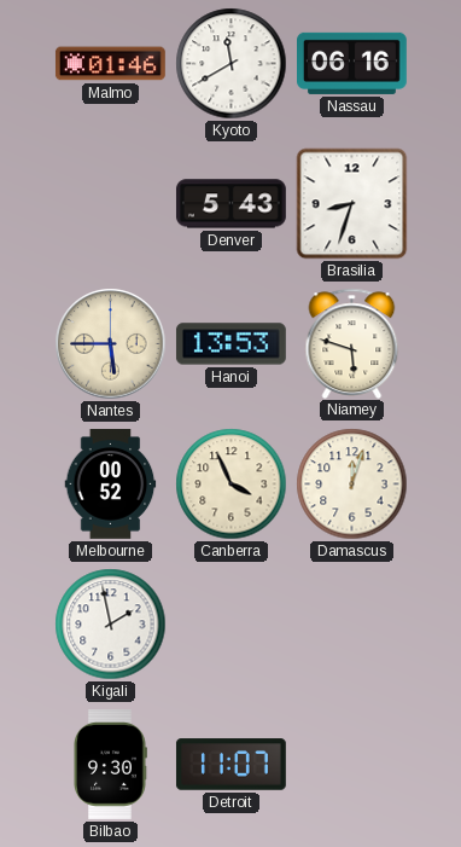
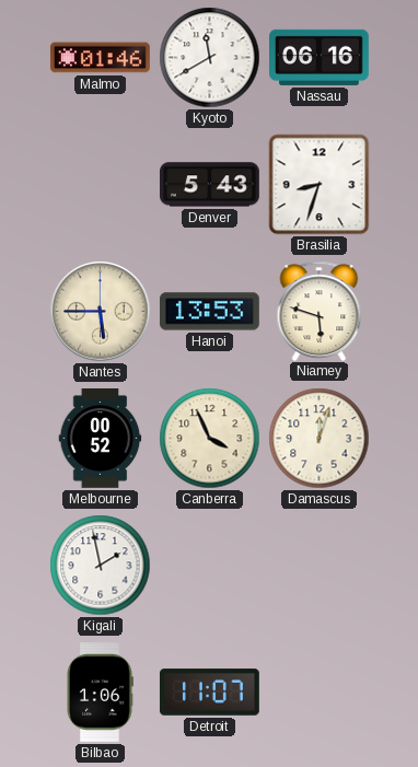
Bilbao: 9:30 -> 1:06 (101, 693)
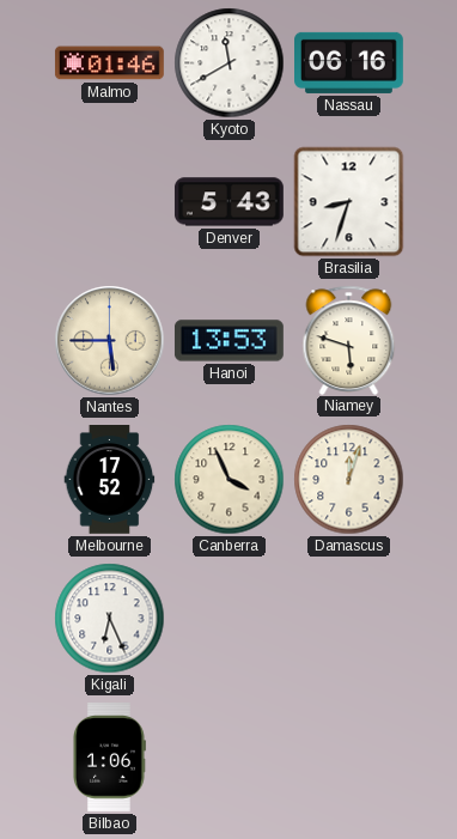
Melbourne: 00:52 -> 17:52 (110, 480)
Kigali: 1:58 -> 6:26 (110, 619)
Detroit: 11:07 -> none (209, 693)
